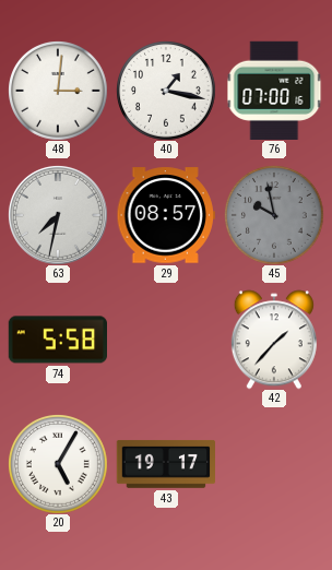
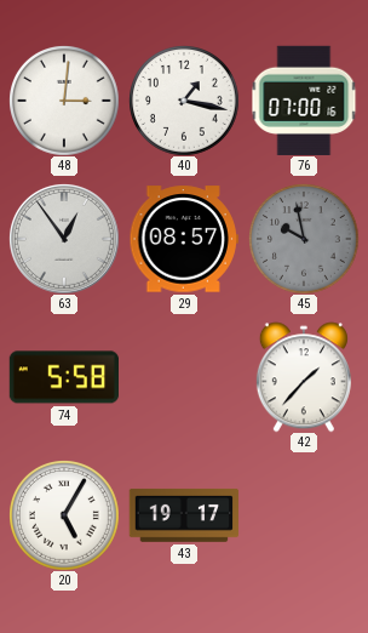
63: 7:32 -> 12:54 (64, 239)
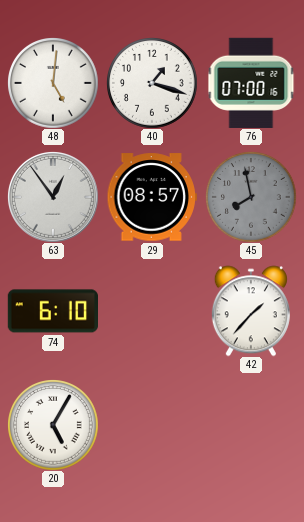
48: 3:01 -> 5:01 (53, 83)
40: 1:17 -> 1:18 (152, 83)
45: 9:58 -> 7:58 (251, 197)
74: 5:58 -> 6:10 (52, 311)
43: 19:17 -> none (183, 515)
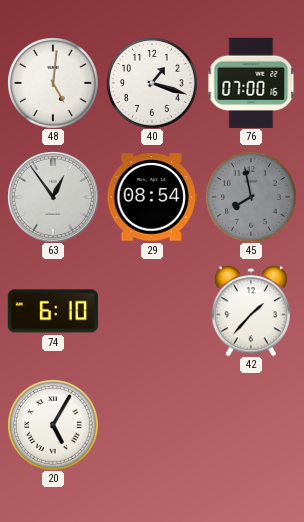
29: 08:57 -> 08:54 (151, 197)
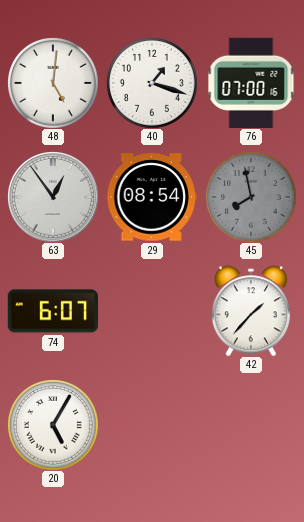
74: 6:10 -> 6:07 (52, 311)
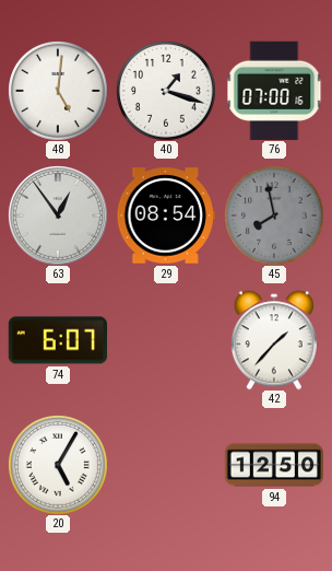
94: none -> 12:50 (273, 465)
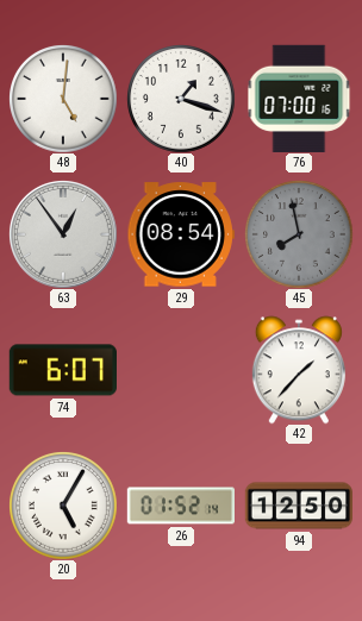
26: none -> 01:52 (180, 506)
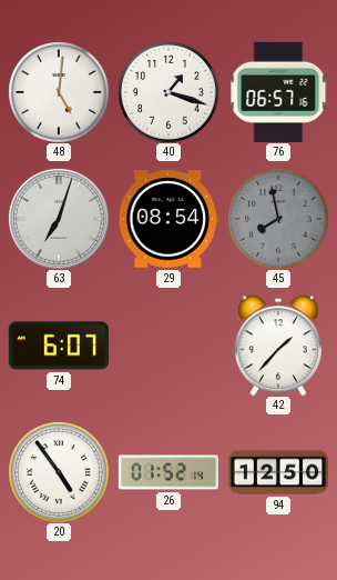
76: 07:00 -> 06:57 (278, 91)
63: 12:54 -> 7:03 (59, 219)
20: 5:05 -> 4:54 (59, 472)
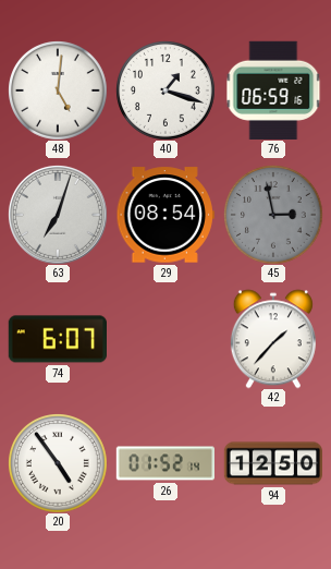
76: 06:57 -> 06:59 (273, 89)
45: 7:58 -> 2:58 (273, 215)
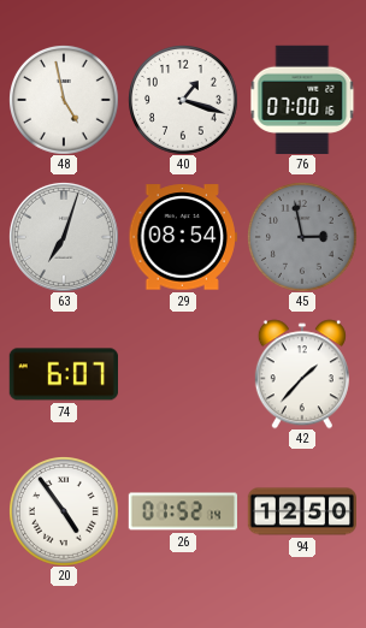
48: 5:01 -> 4:58 (64, 100)
76: 06:59 -> 07:00 (302, 99)
